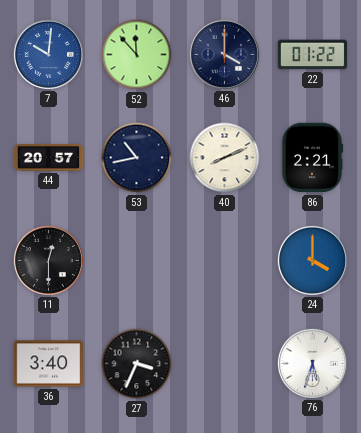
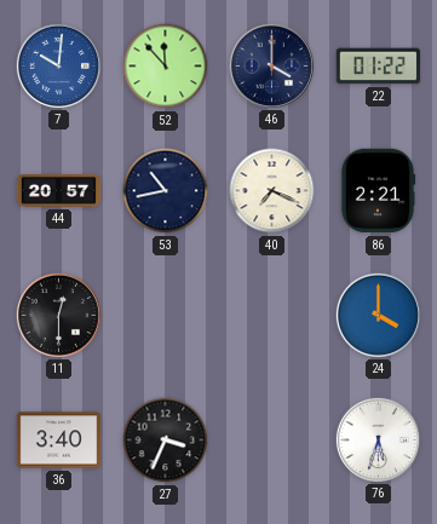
40: 8:11 -> 7:19 (272, 191)
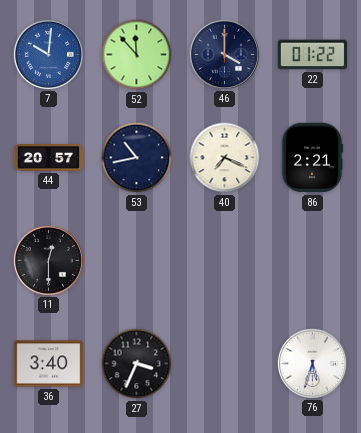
24: 4:00 -> none (378, 315)
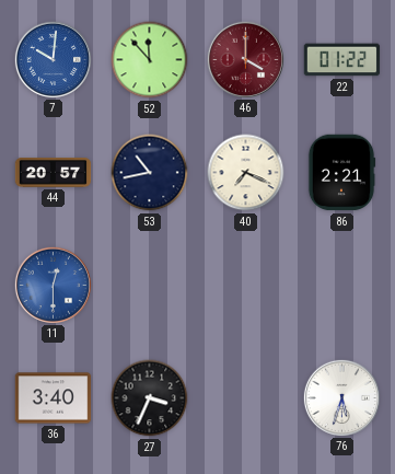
46 dial: navy -> burgundy (245, 59)
11 dial: black -> blue (53, 285)
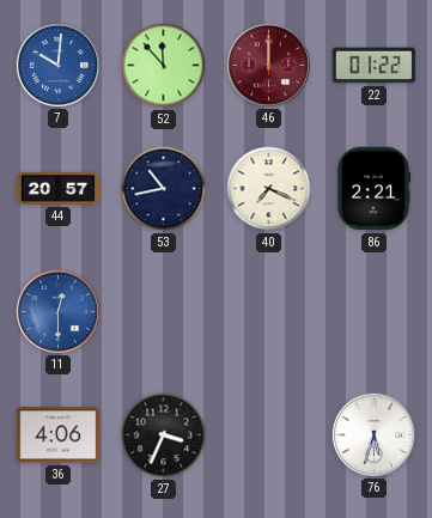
46: 4:00 -> 12:00 (268, 65)
36: 3:40 -> 4:06 (59, 435)
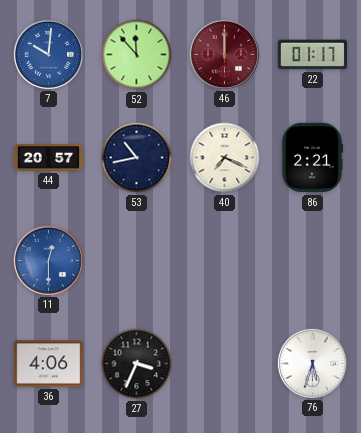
22: 01:22 -> 01:17 (313, 55)
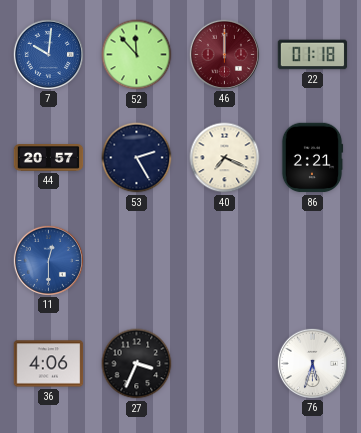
22: 01:17 -> 01:18 (313, 55)
53: 10:43 -> 2:25 (137, 158)
